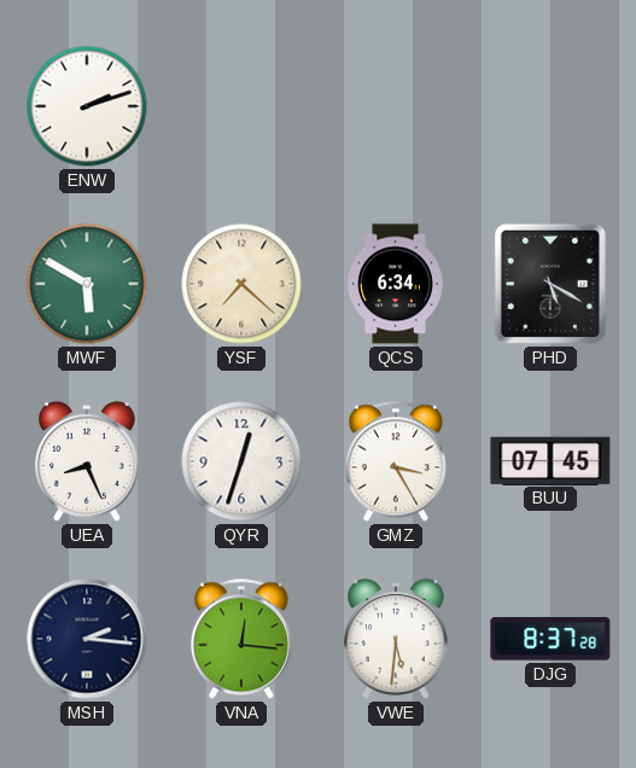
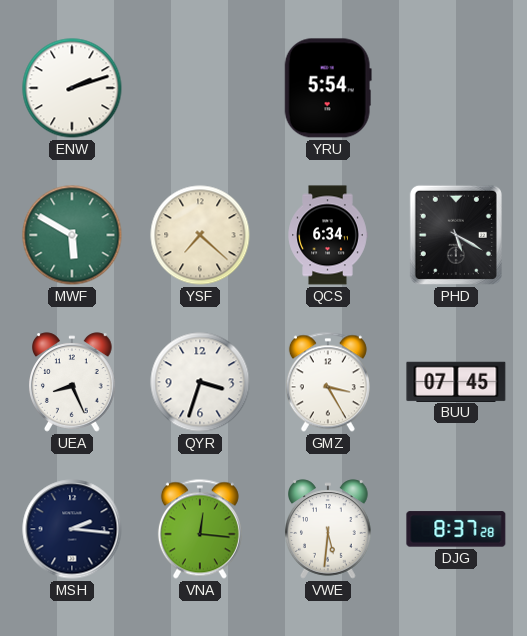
YRU: none -> 5:54 (328, 88)
QYR: 12:33 -> 3:33 (200, 382)
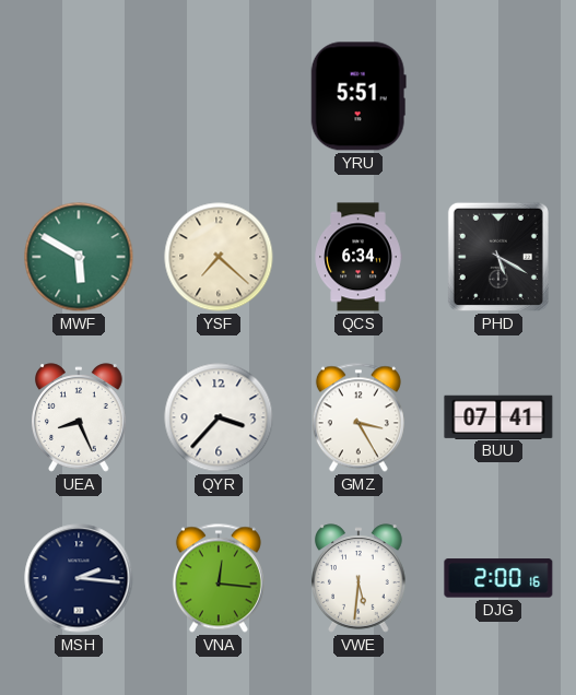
ENW: 2:12 -> none (72, 88)
YRU: 5:54 -> 5:51 (358, 96)
QYR: 3:33 -> 3:37 (219, 417)
BUU: 07:45 -> 07:41 (498, 416)
DJG: 8:37 -> 2:00 (498, 578)
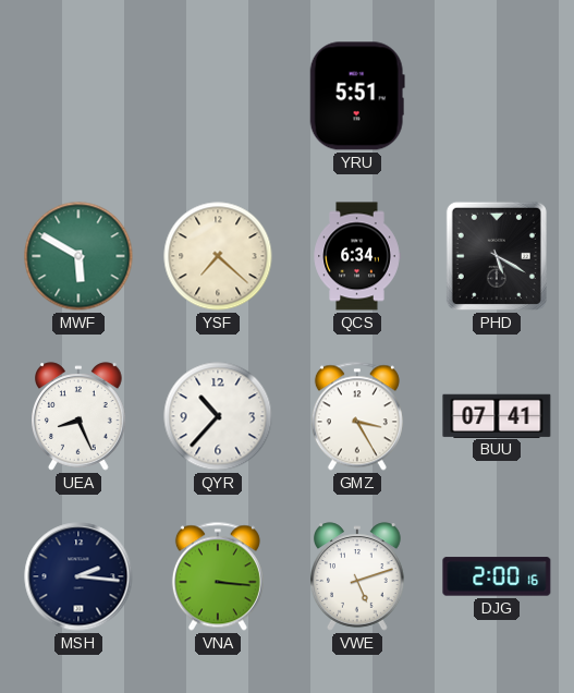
QYR: 3:37 -> 10:37 (218, 416)
VNA: 12:16 -> 3:16 (218, 576)
VWE: 5:31 -> 5:12 (358, 576)
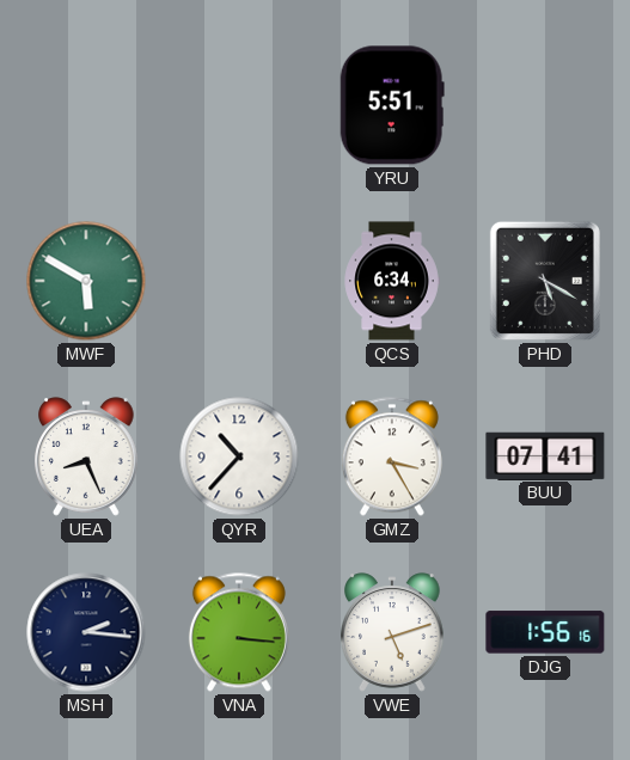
YSF: 7:22 -> none (218, 256)
DJG: 2:00 -> 1:56 (545, 632)
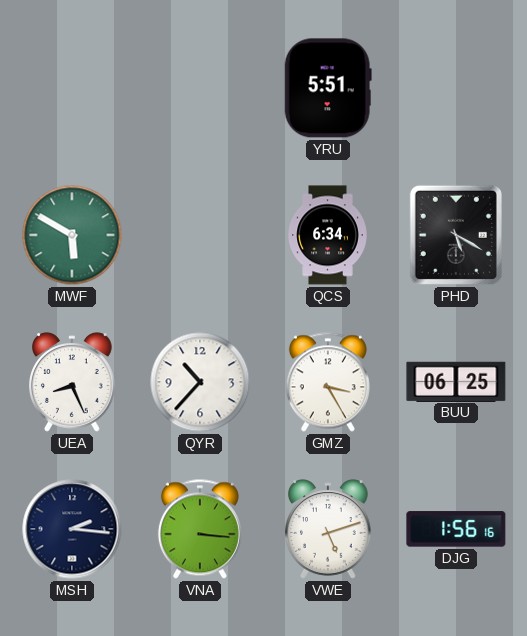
BUU: 07:41 -> 06:25 (456, 381)
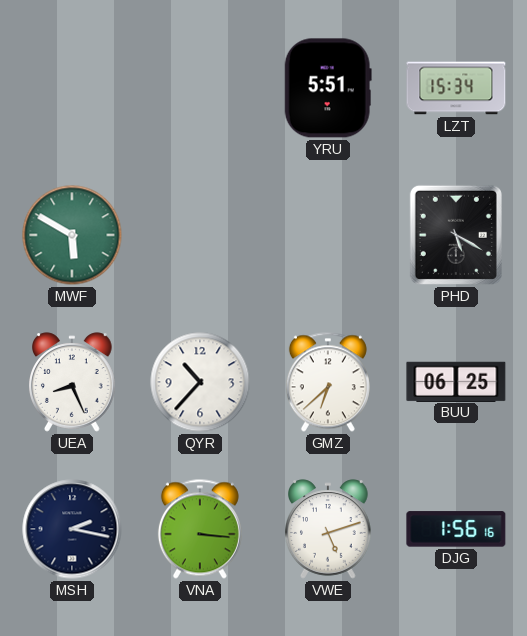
LZT: none -> 15:34 (456, 88)
QCS: 6:34 -> none (328, 235)
GMZ: 3:25 -> 6:38 (328, 382)
MSH: 2:16 -> 2:17 (72, 529)
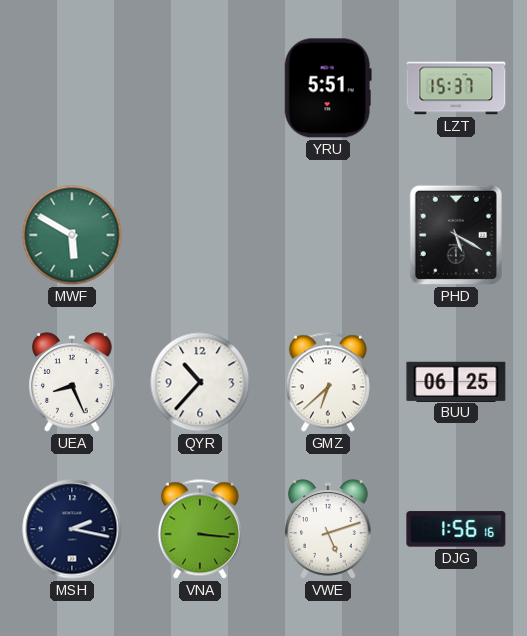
LZT: 15:34 -> 15:37 (456, 88)
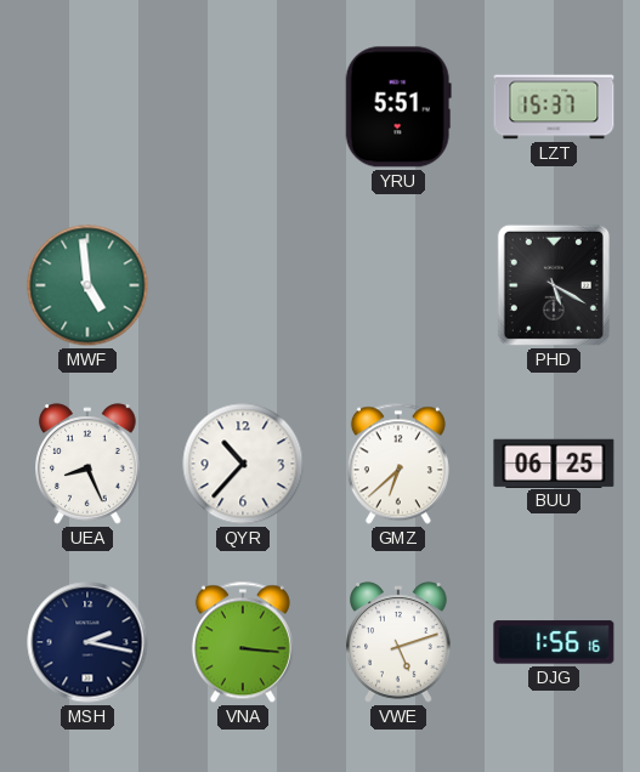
MWF: 5:50 -> 4:59 (87, 285)
